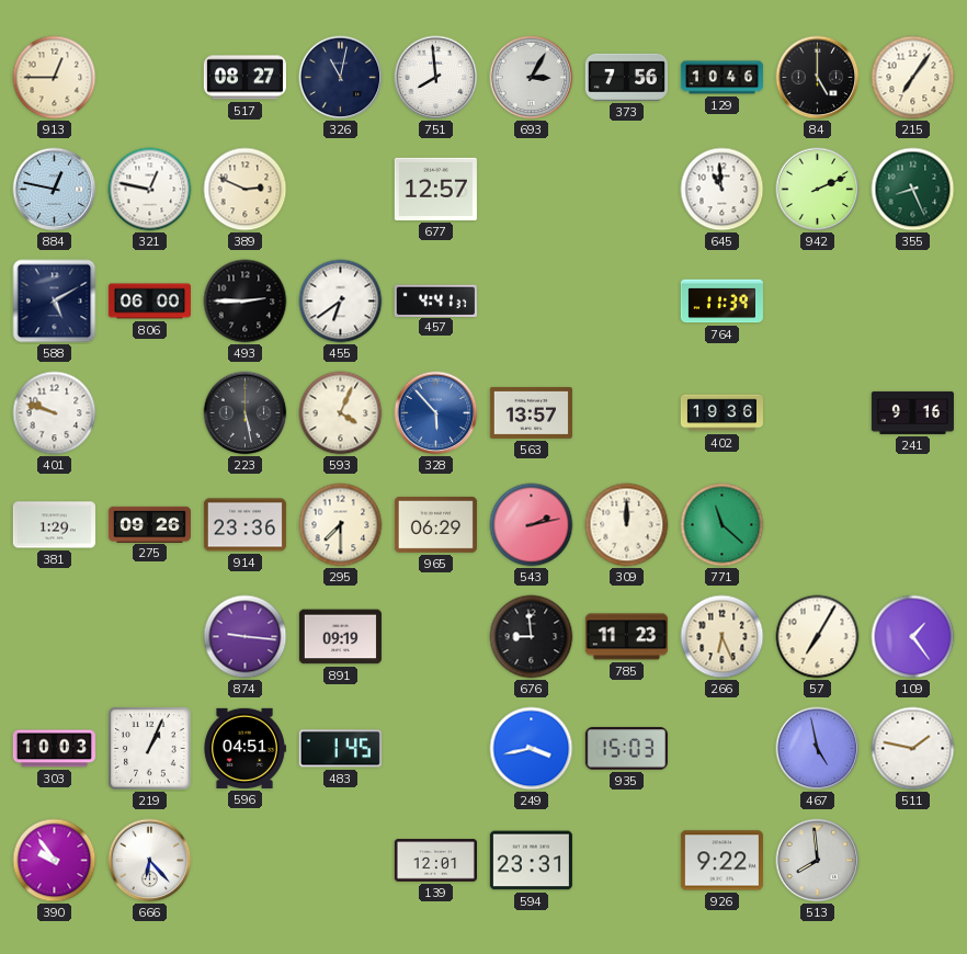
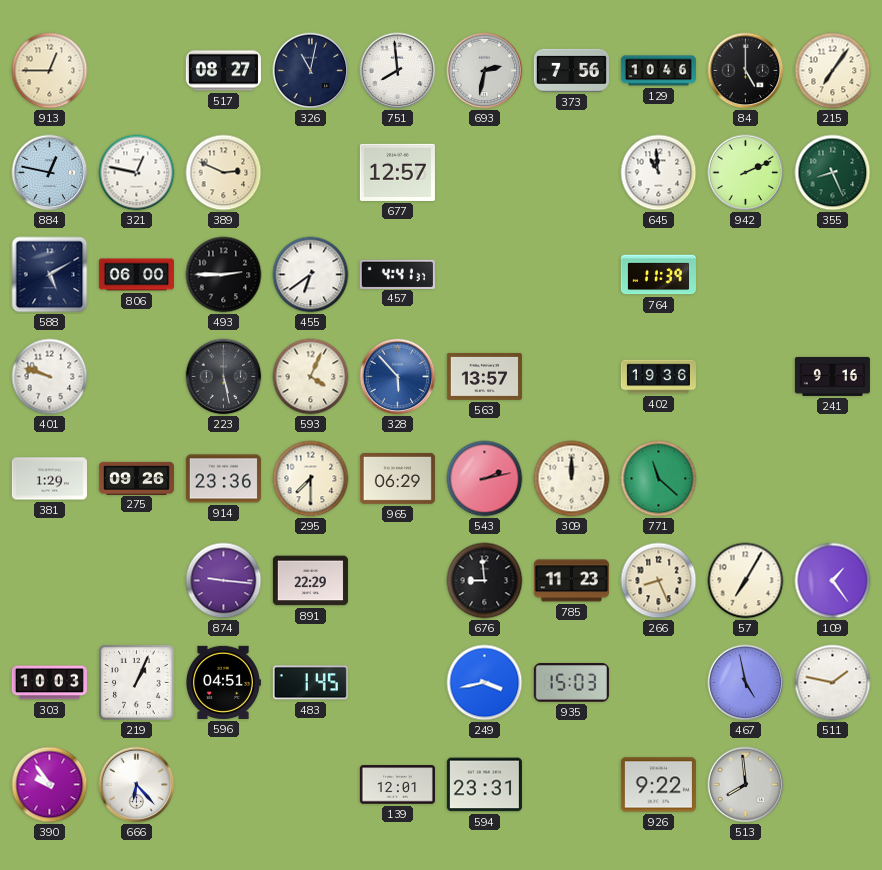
693: 3:05 -> 2:32 (485, 71)
891: 09:19 -> 22:29 (310, 581)
266: 6:26 -> 8:26 (659, 581)
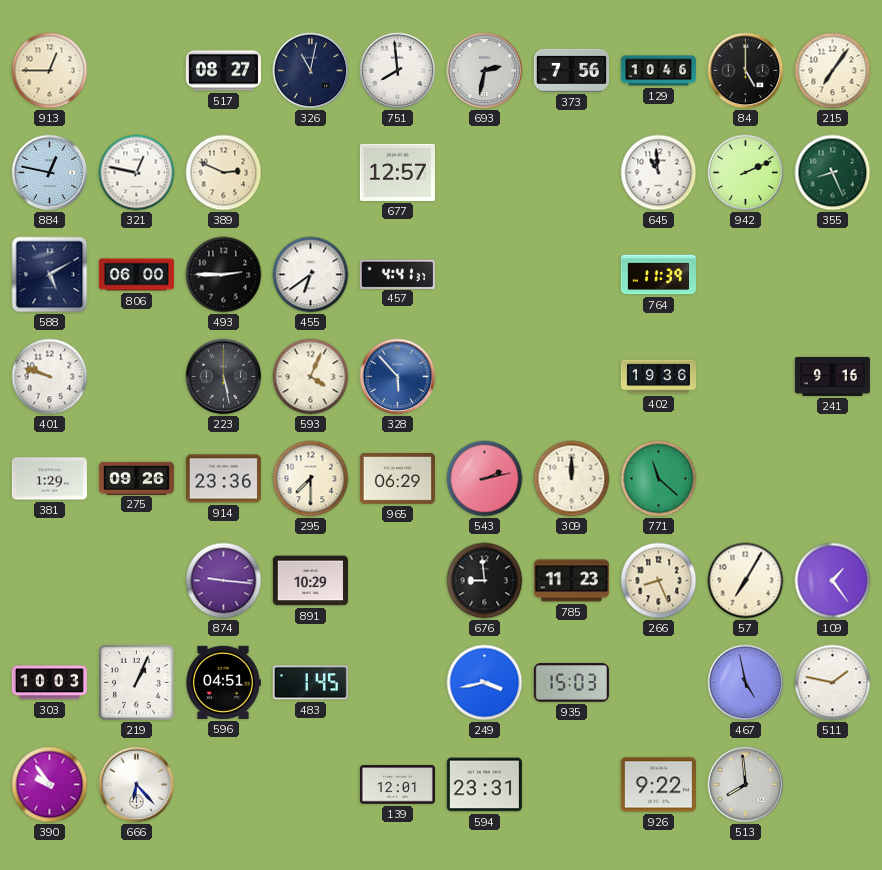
563: 13:57 -> none (484, 376)
891: 22:29 -> 10:29 (310, 581)
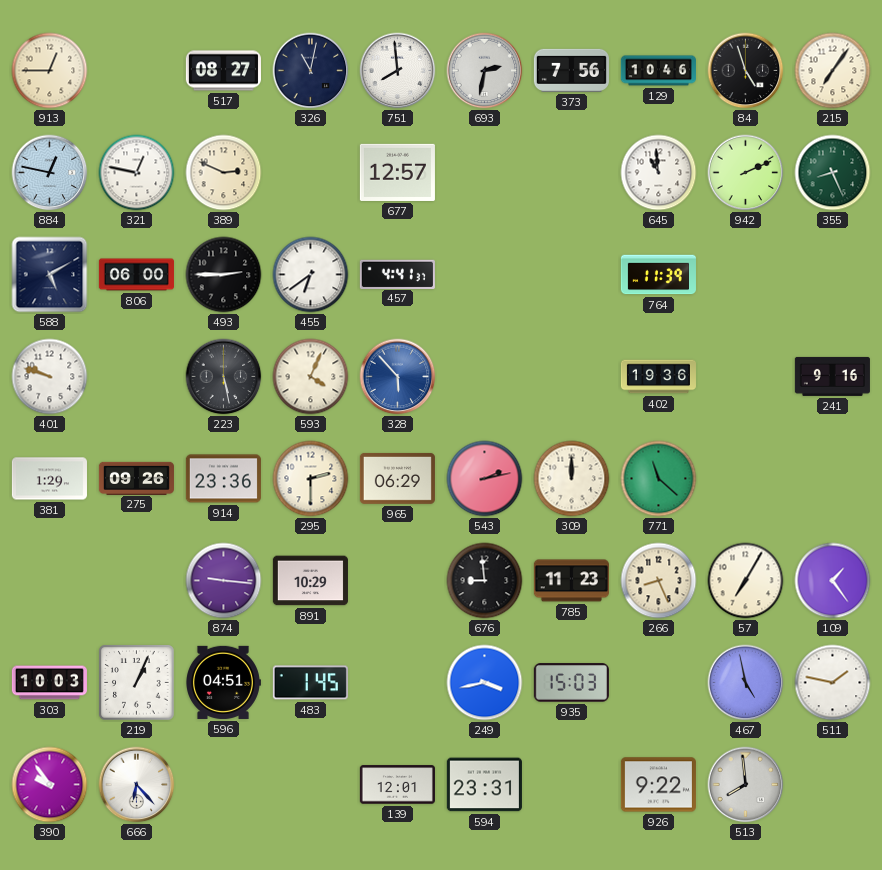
84: 5:00 -> 4:57 (746, 71)
295: 7:30 -> 2:30 (311, 479)
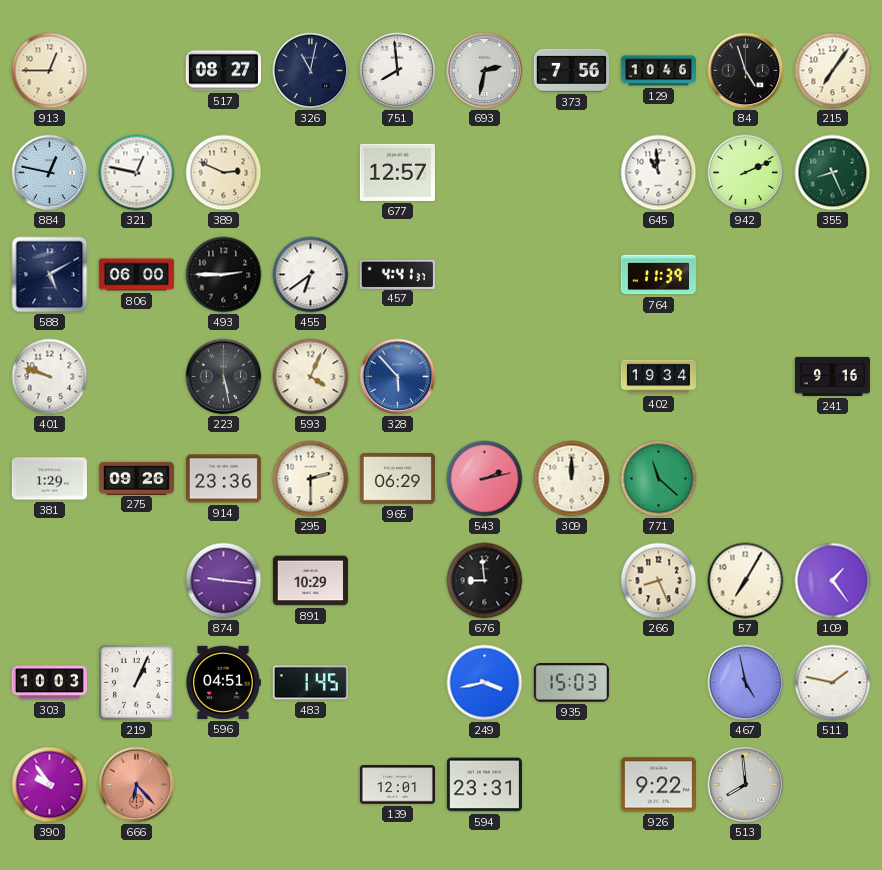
402: 19:36 -> 19:34 (658, 377)
785: 11:23 -> none (571, 581)
666 dial: white -> salmon (137, 785)
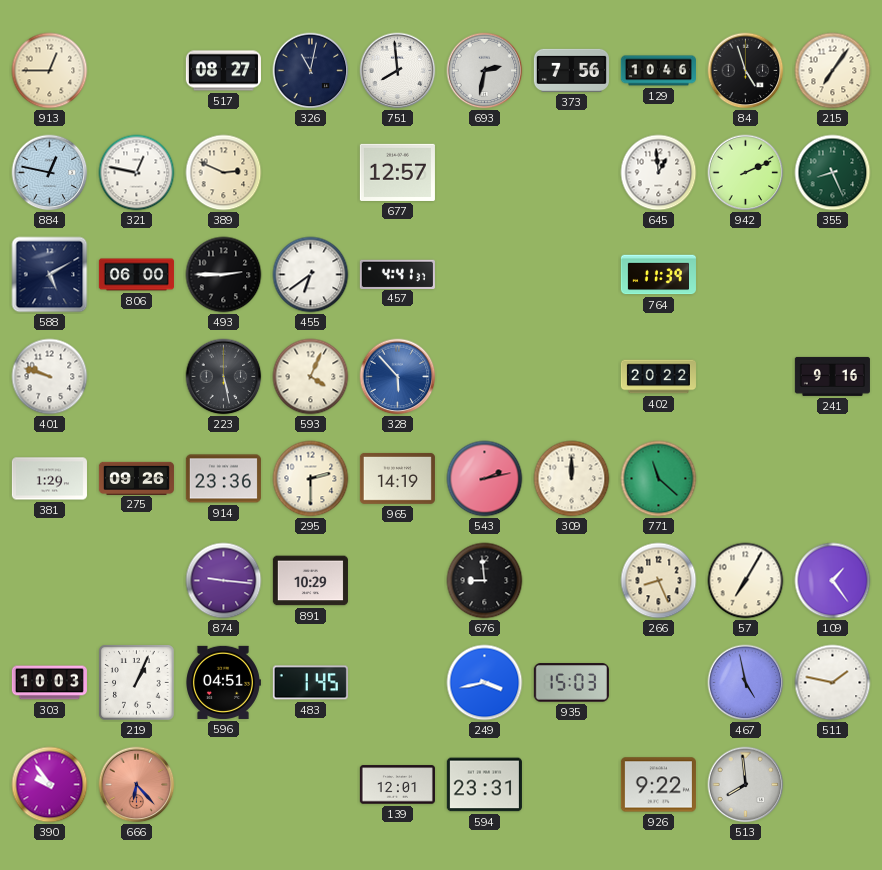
645: 10:59 -> 12:59 (659, 173)
402: 19:34 -> 20:22 (658, 377)
965: 06:29 -> 14:19 (397, 478)
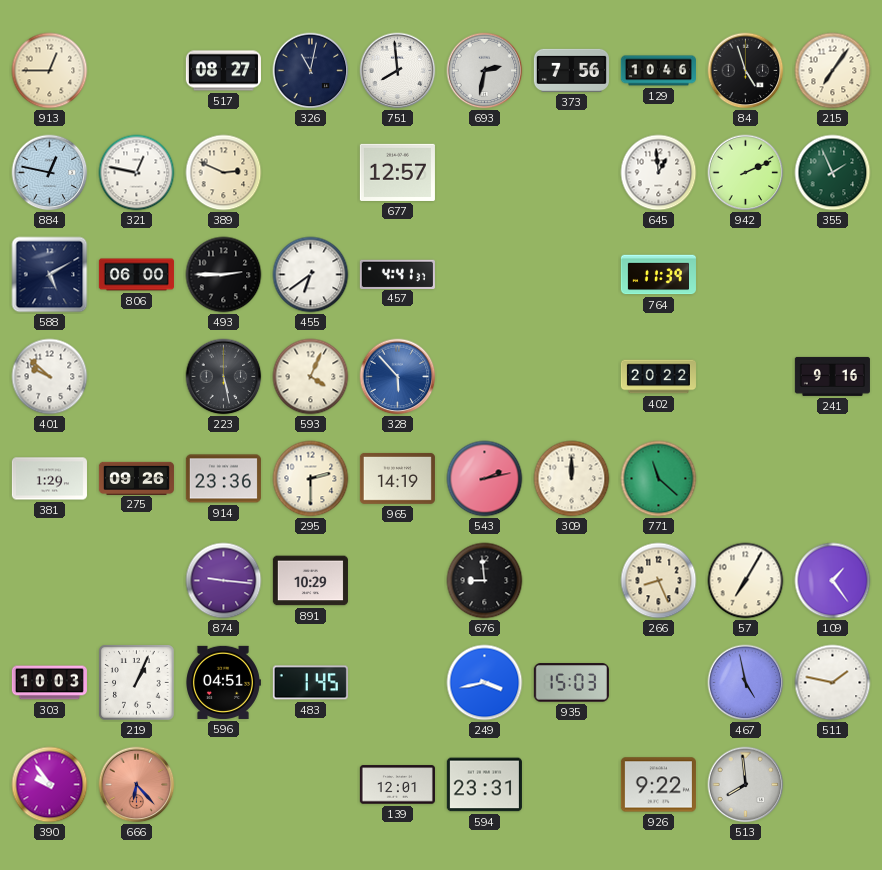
355: 8:26 -> 1:56 (833, 173)
401: 9:48 -> 9:52 (50, 377)
